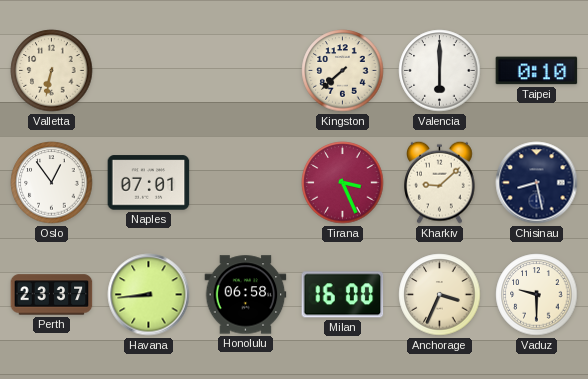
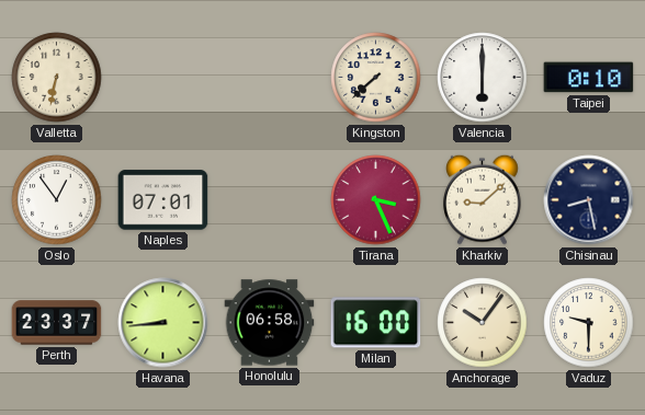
Anchorage: 3:34 -> 10:06 (483, 323)
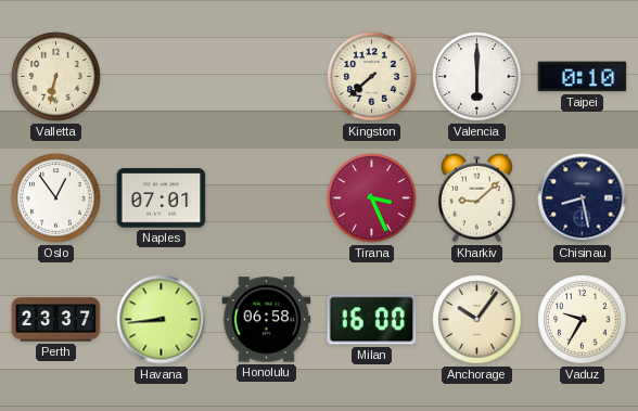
Vaduz: 9:30 -> 9:35 (583, 320)
